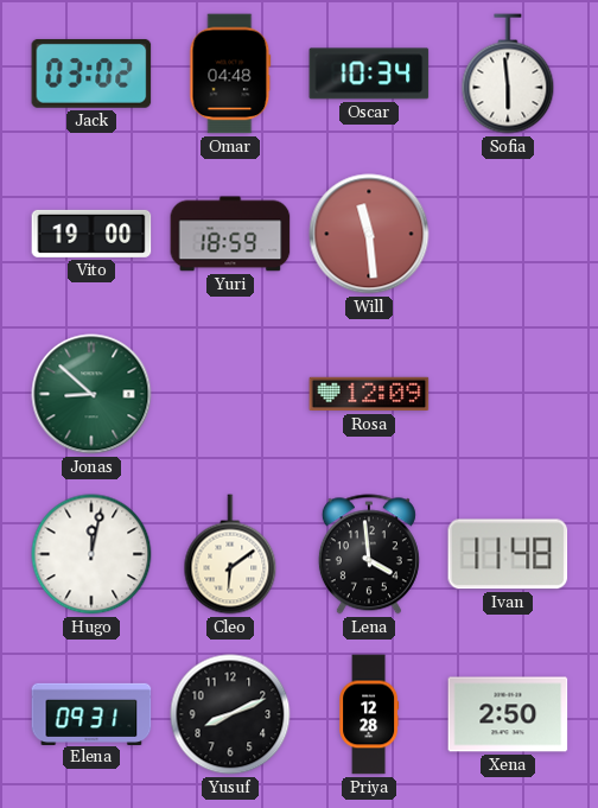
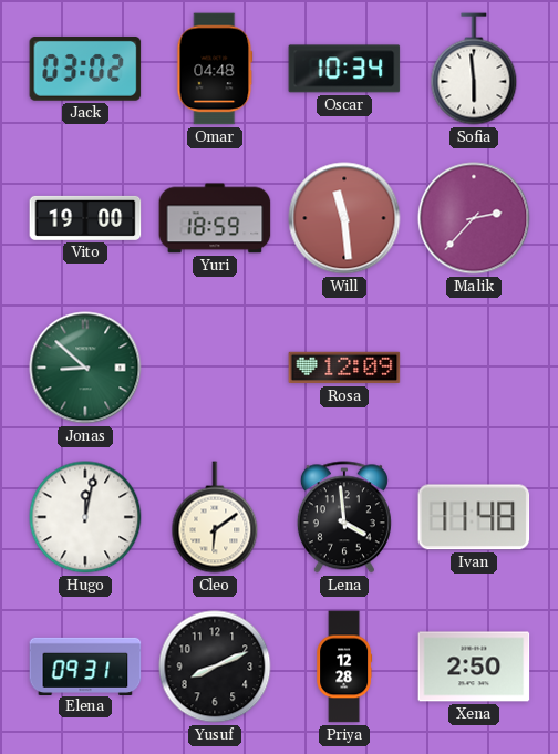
Malik: none -> 2:37 (474, 218)
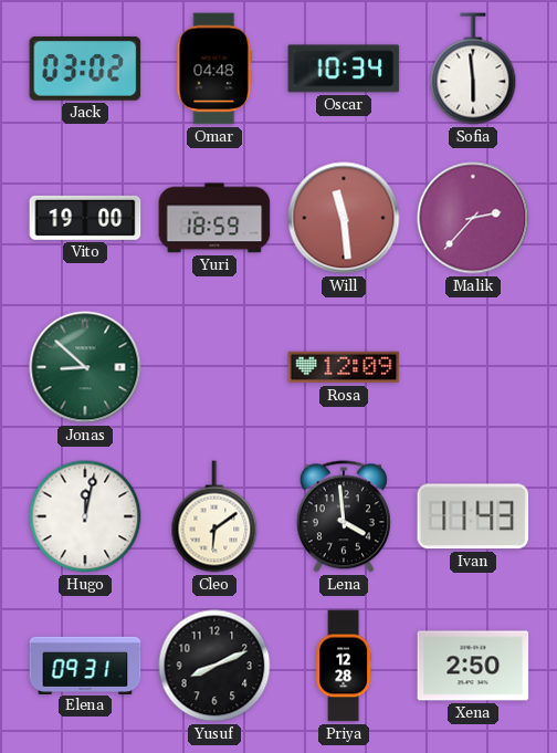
Ivan: 11:48 -> 11:43 (473, 516)
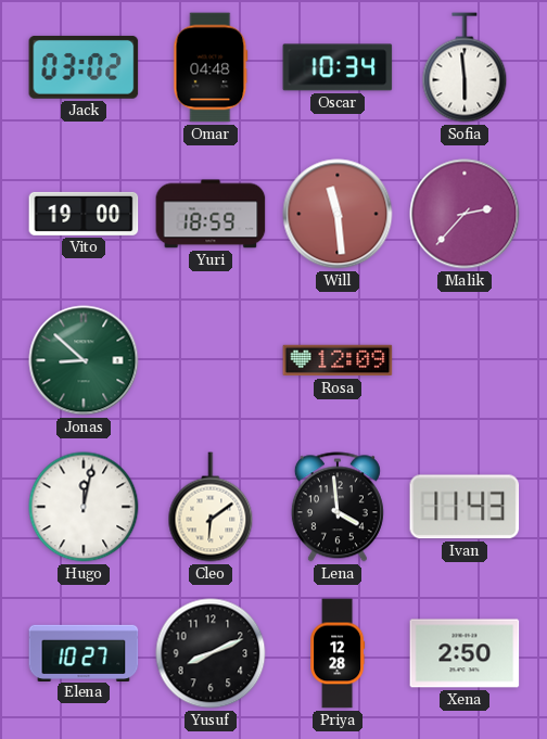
Elena: 09:31 -> 10:27 (84, 652)
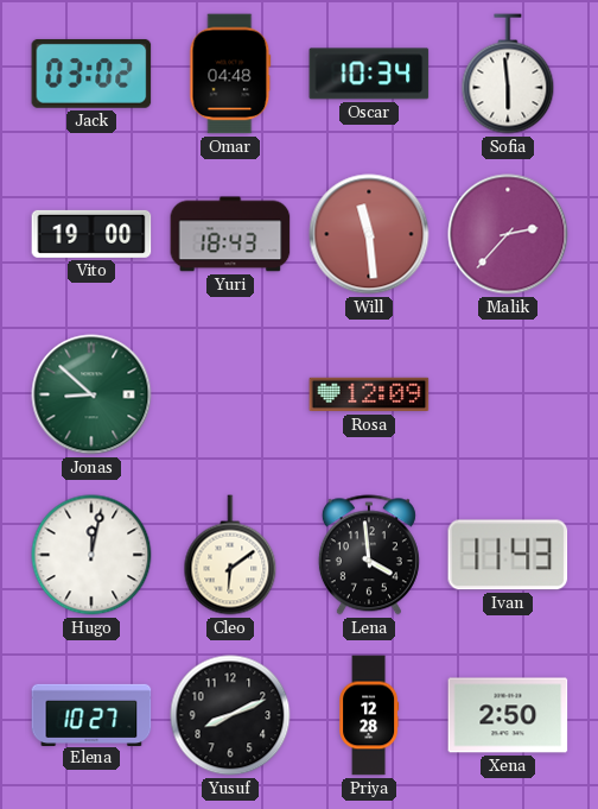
Yuri: 18:59 -> 18:43 (230, 234)
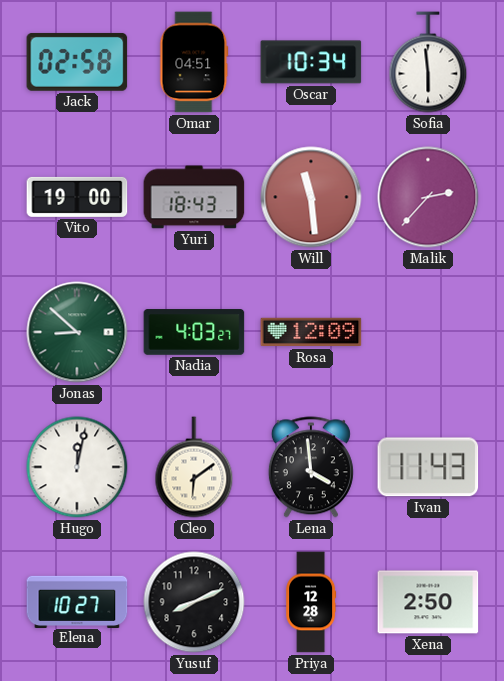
Jack: 03:02 -> 02:58 (77, 62)
Omar: 04:48 -> 04:51 (194, 62)
Nadia: none -> 4:03 (194, 332)
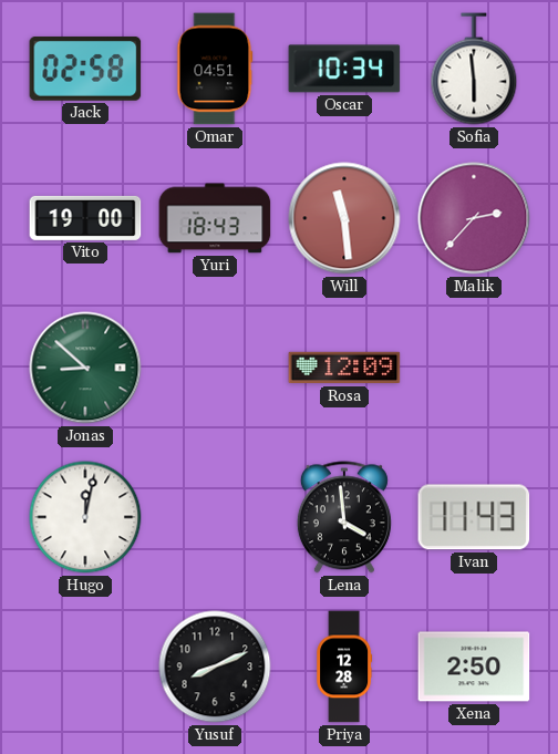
Nadia: 4:03 -> none (194, 332)
Cleo: 6:09 -> none (194, 467)
Elena: 10:27 -> none (77, 601)
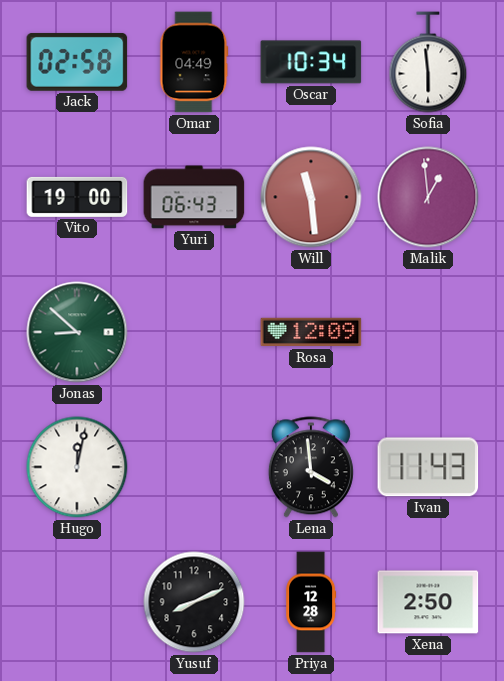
Omar: 04:51 -> 04:49 (194, 62)
Yuri: 18:43 -> 06:43 (194, 197)
Malik: 2:37 -> 12:59 (428, 197)
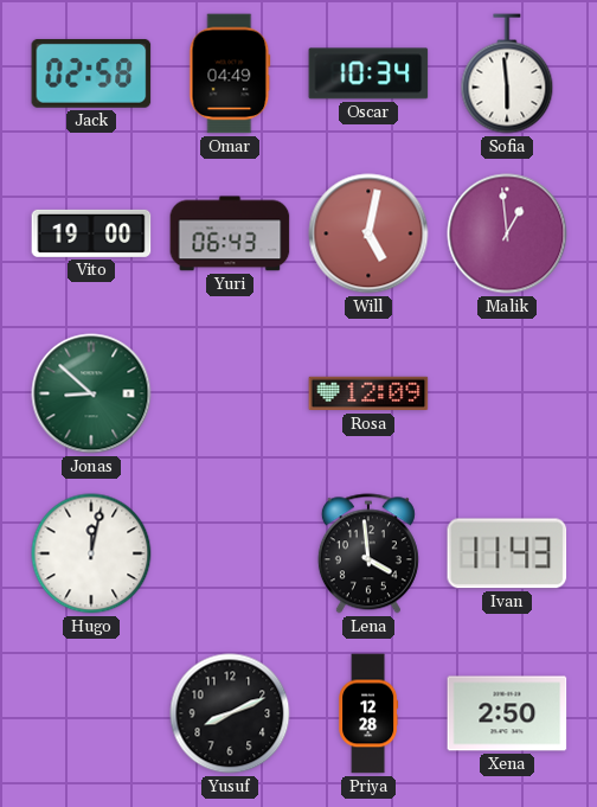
Will: 11:29 -> 5:02 (368, 233)
